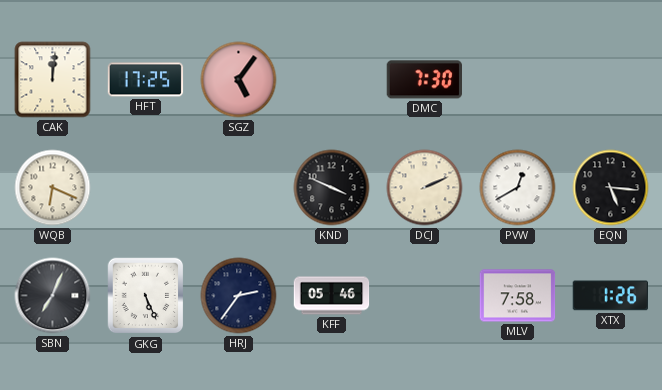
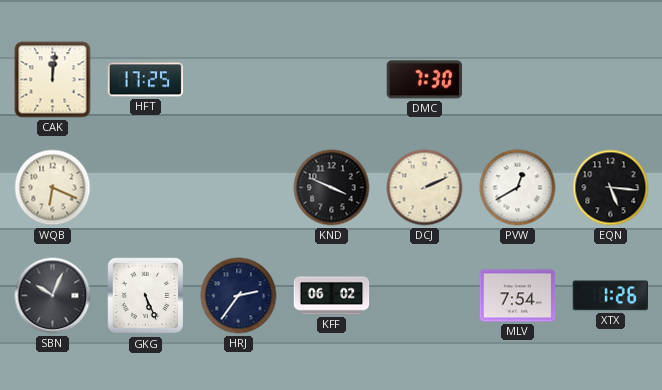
SGZ: 5:06 -> none (239, 80)
SBN: 7:04 -> 10:04 (53, 296)
KFF: 05:46 -> 06:02 (332, 296)
MLV: 7:58 -> 7:54 (518, 296)
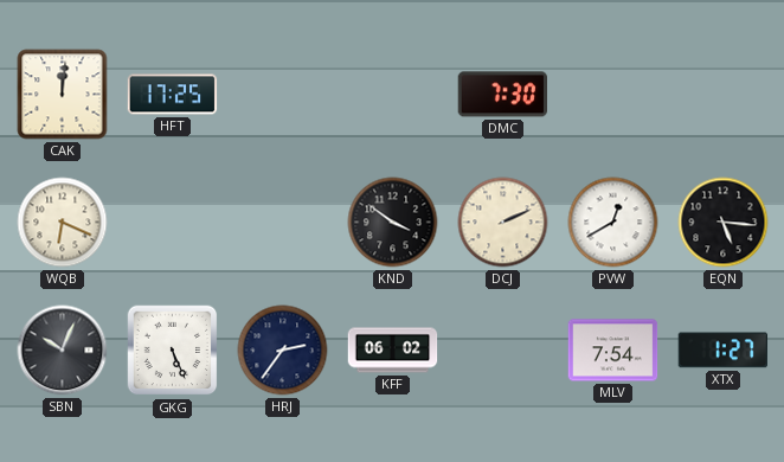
KND: 3:49 -> 3:51 (393, 223)
XTX: 1:26 -> 1:27 (724, 351)
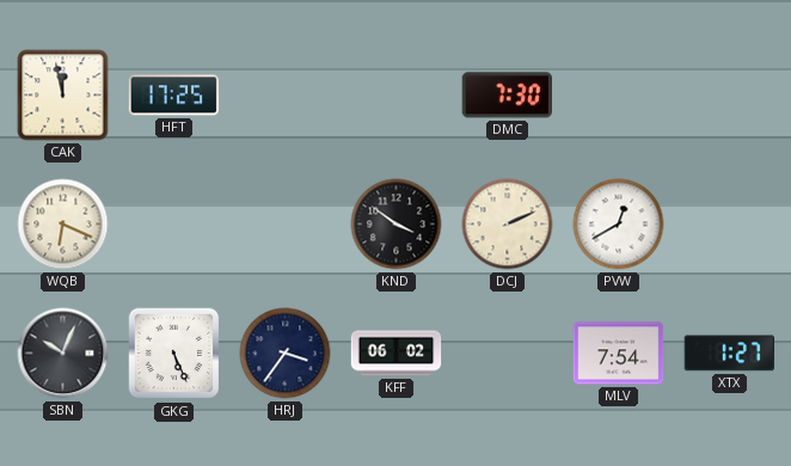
CAK: 12:01 -> 11:58 (63, 96)
EQN: 5:16 -> none (724, 223)
HRJ: 2:36 -> 3:36 (286, 354)
